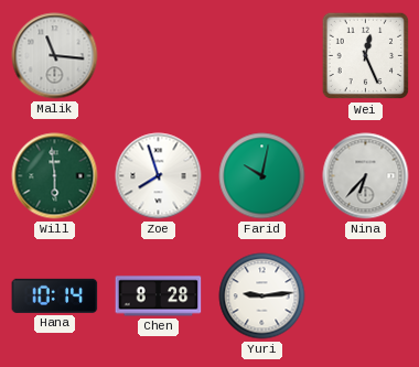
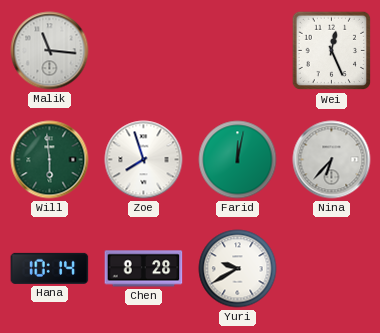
Farid: 10:02 -> 12:02 (238, 160)
Yuri: 9:14 -> 9:40 (238, 269)
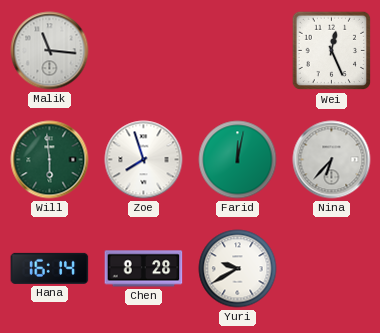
Hana: 10:14 -> 16:14 (50, 268)
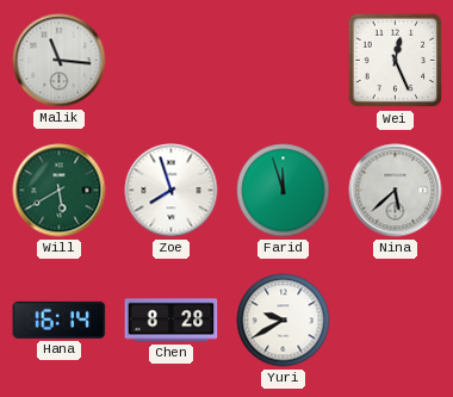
Will: 5:59 -> 5:40 (60, 191)
Farid: 12:02 -> 11:57 (284, 191)
Nina: 6:37 -> 5:38 (396, 191)
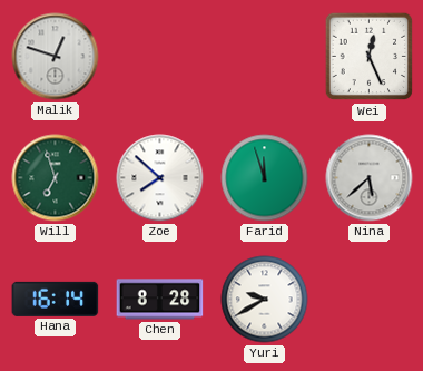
Malik: 11:16 -> 12:48 (56, 57)
Will: 5:40 -> 6:57 (56, 178)
Zoe: 7:57 -> 7:52 (160, 178)
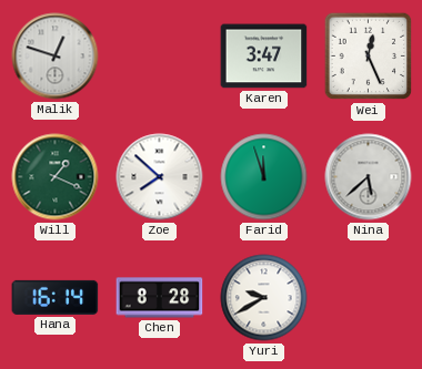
Karen: none -> 3:47 (264, 57)
Will: 6:57 -> 1:19 (56, 177)
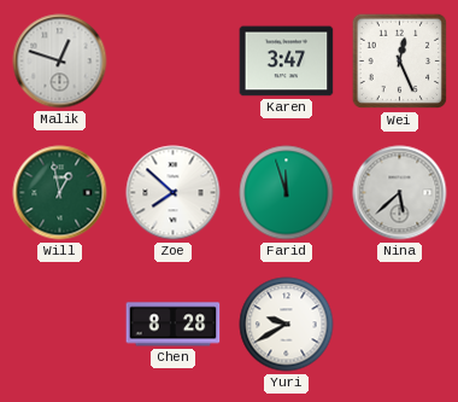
Will: 1:19 -> 12:58 (60, 193)
Hana: 16:14 -> none (56, 297)
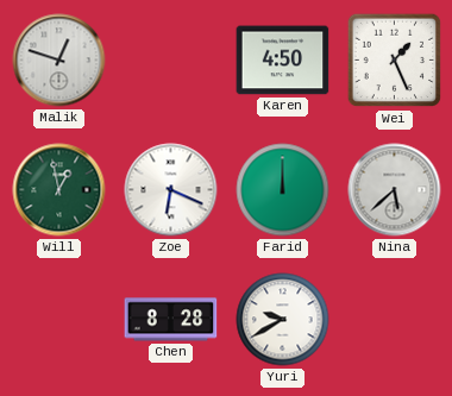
Karen: 3:47 -> 4:50 (283, 61)
Wei: 12:26 -> 1:26 (395, 61)
Zoe: 7:52 -> 6:19 (171, 190)
Farid: 11:57 -> 12:00 (283, 190)
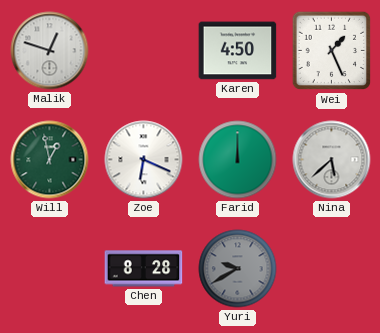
Yuri dial: white -> grey (238, 269)
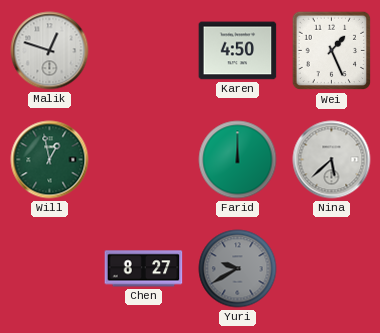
Zoe: 6:19 -> none (144, 160)
Chen: 8:28 -> 8:27 (144, 269)
